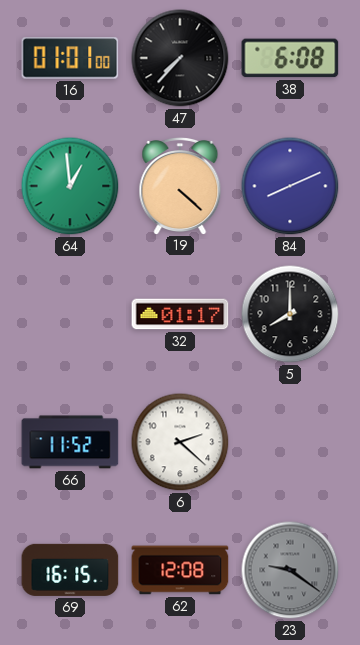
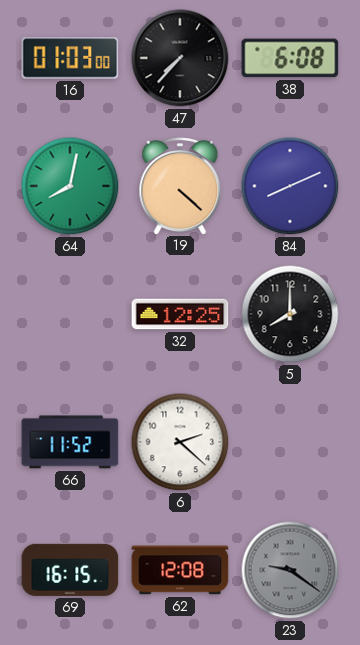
16: 01:01 -> 01:03 (70, 58)
64: 12:59 -> 8:02 (70, 186)
32: 01:17 -> 12:25 (180, 314)
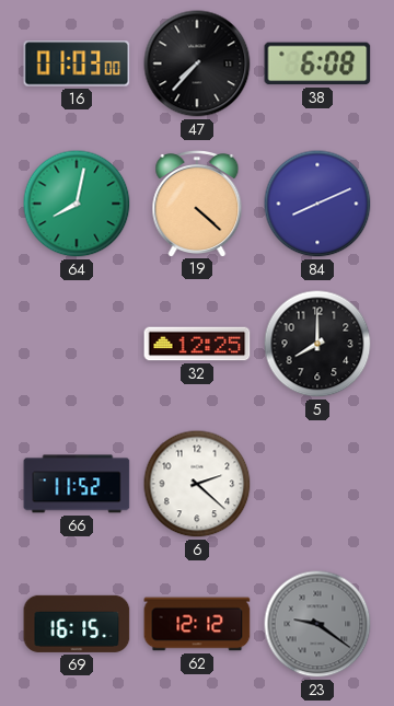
62: 12:08 -> 12:12 (197, 624)
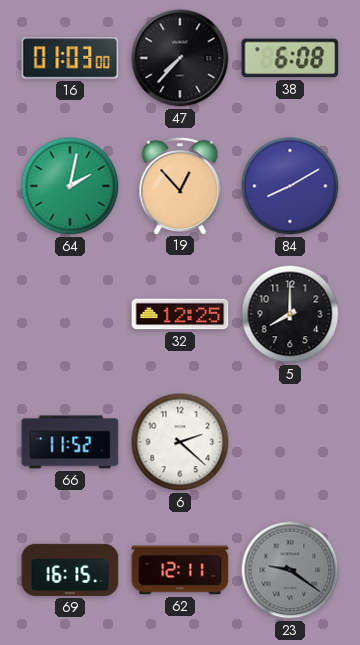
64: 8:02 -> 2:02 (70, 186)
19: 4:22 -> 12:53 (180, 185)
84: 8:11 -> 8:10 (290, 186)
62: 12:12 -> 12:11 (180, 570)
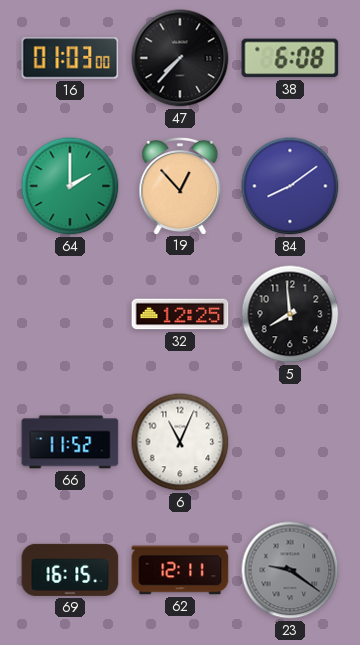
64: 2:02 -> 2:00 (70, 186)
84: 8:10 -> 8:09 (290, 186)
5: 8:00 -> 7:59 (290, 314)
6: 2:22 -> 11:04 (180, 442)
